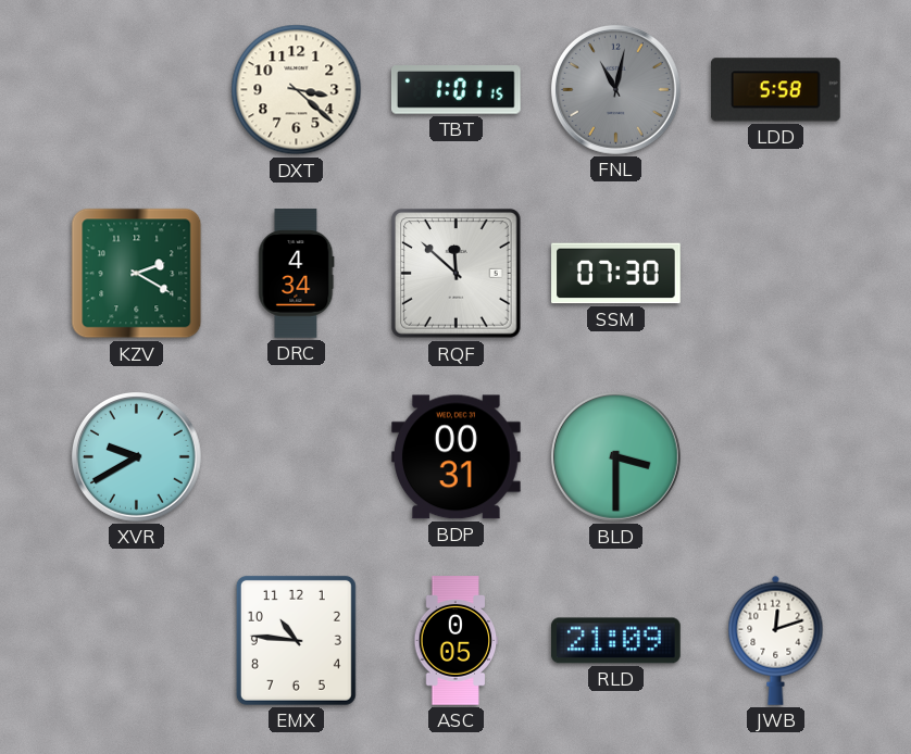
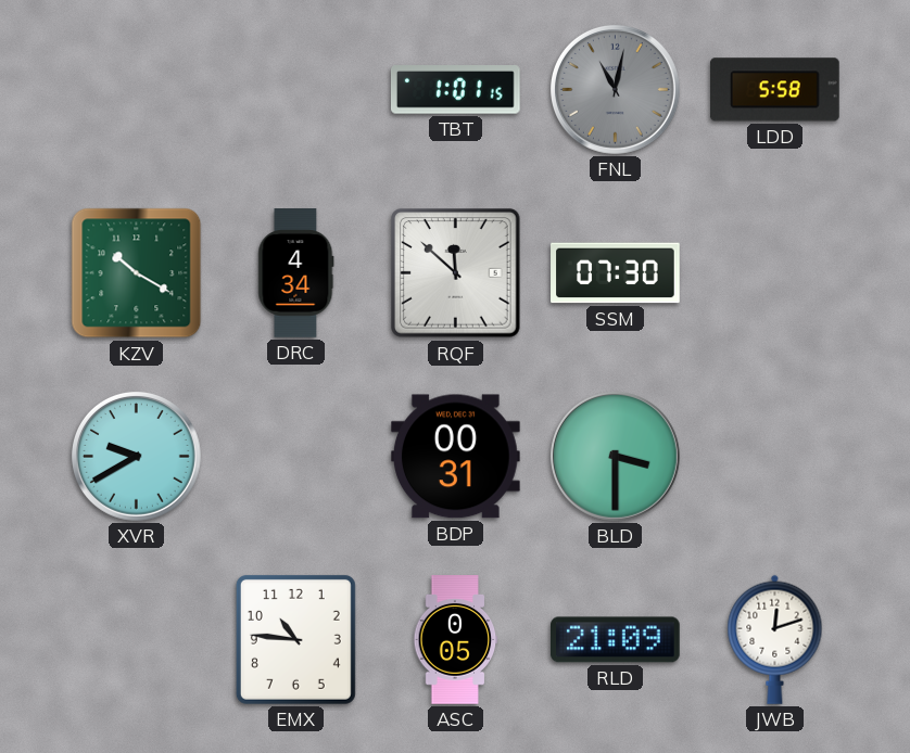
DXT: 3:22 -> none (297, 90)
KZV: 2:20 -> 10:20 (137, 273)
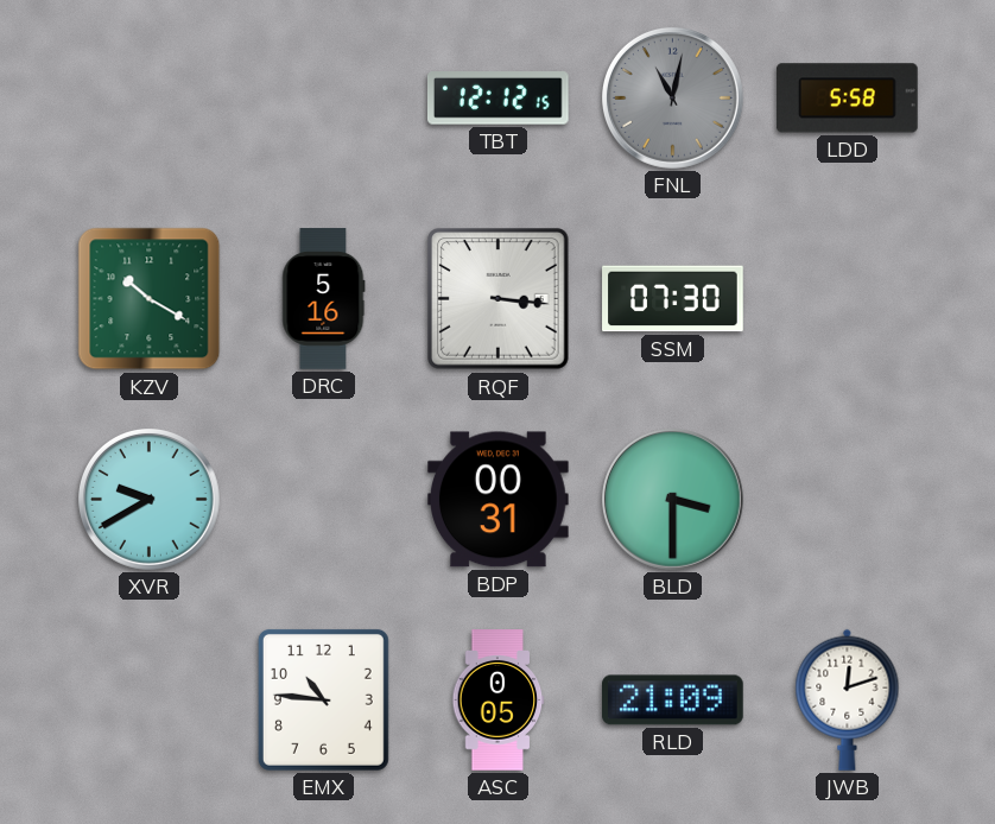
TBT: 1:01 -> 12:12 (497, 99)
DRC: 4:34 -> 5:16 (324, 299)
RQF: 11:52 -> 3:16 (499, 299)
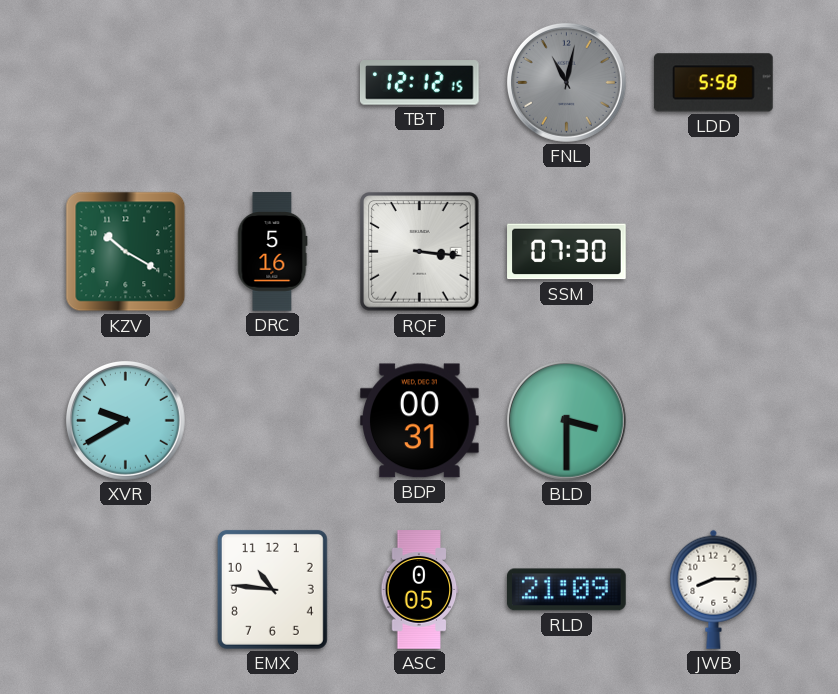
JWB: 12:12 -> 8:15 (714, 589)
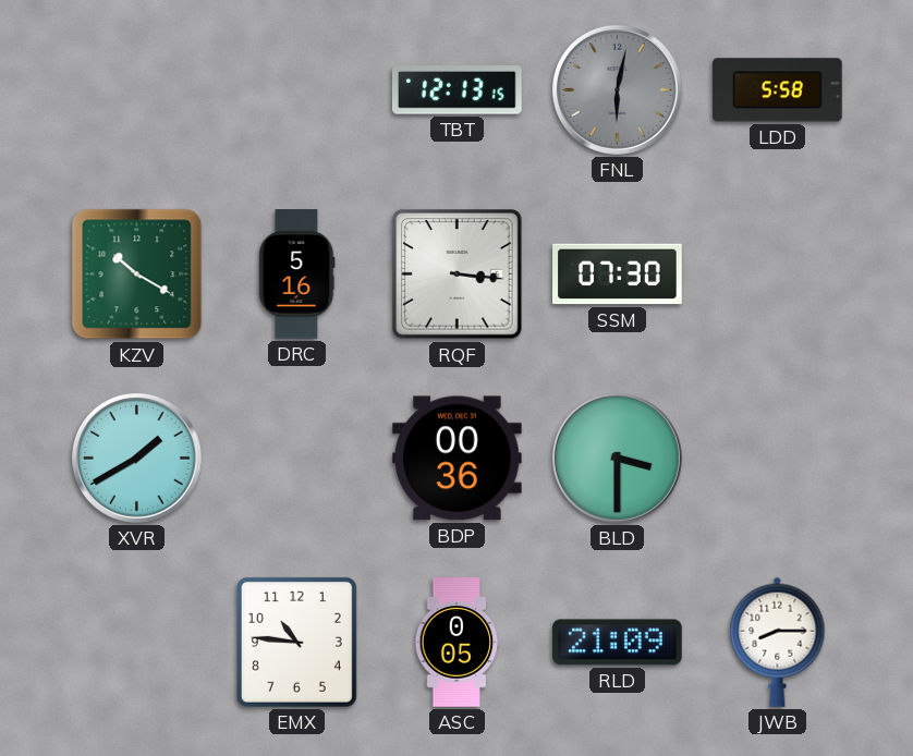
TBT: 12:12 -> 12:13 (456, 90)
FNL: 11:02 -> 6:02 (617, 89)
XVR: 9:40 -> 1:40 (136, 458)
BDP: 00:31 -> 00:36 (458, 459)
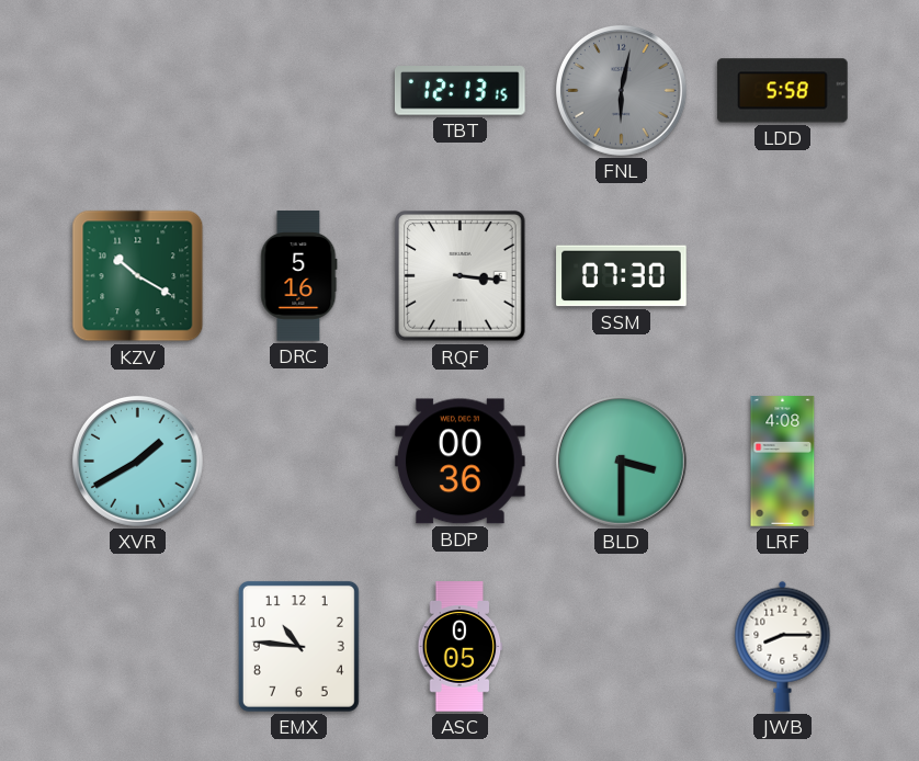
LRF: none -> 4:08 (783, 462)
RLD: 21:09 -> none (618, 643)
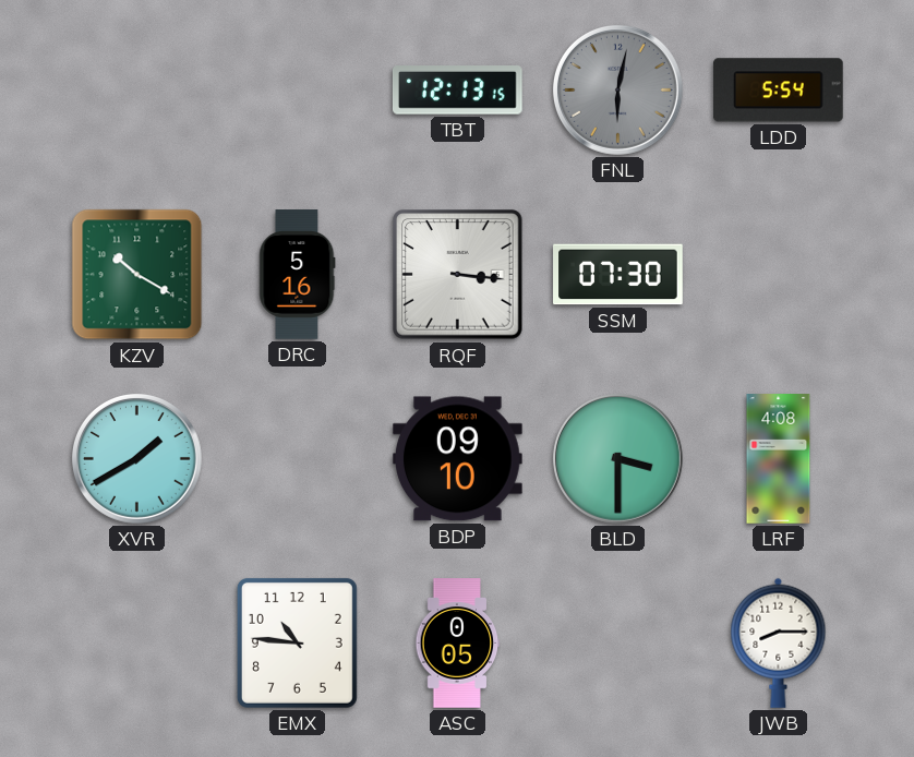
LDD: 5:58 -> 5:54 (779, 91)
BDP: 00:36 -> 09:10 (458, 459)
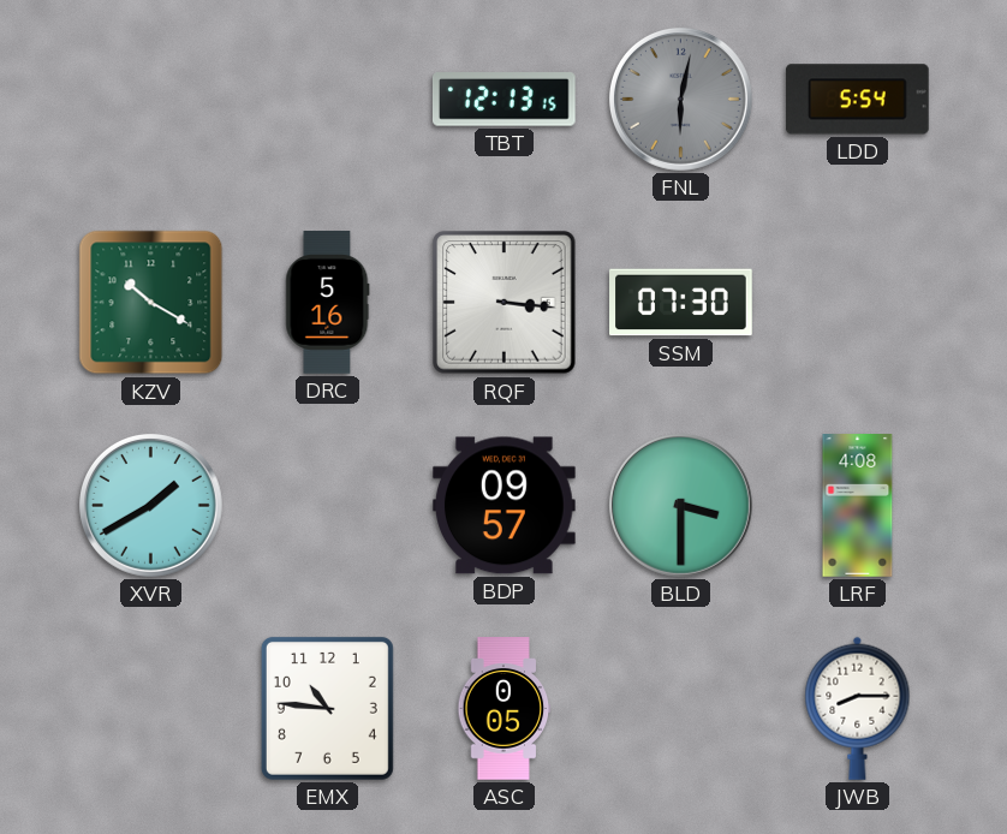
BDP: 09:10 -> 09:57 (505, 506)
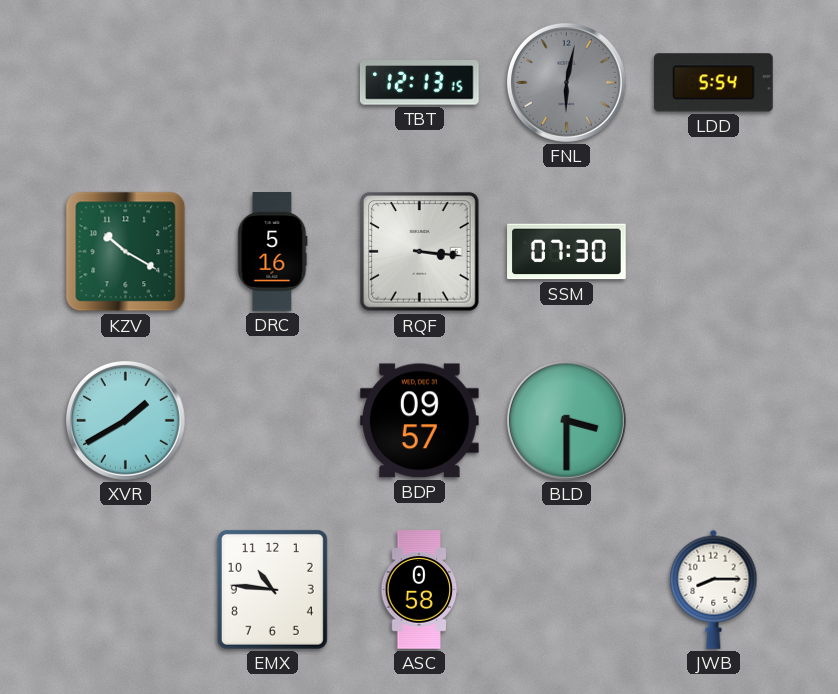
LRF: 4:08 -> none (858, 506)
ASC: 0:05 -> 0:58 (420, 590)
